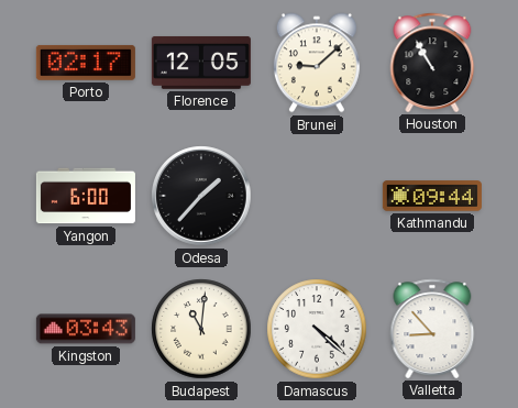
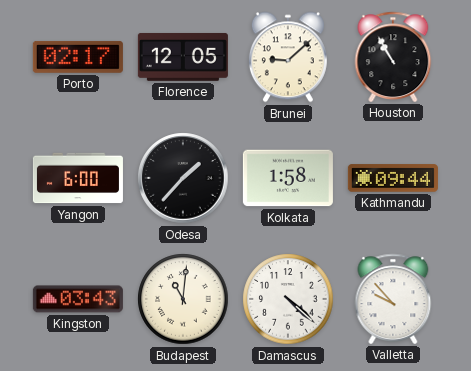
Kolkata: none -> 1:58 (288, 178)
Valletta: 8:53 -> 9:53 (393, 299)
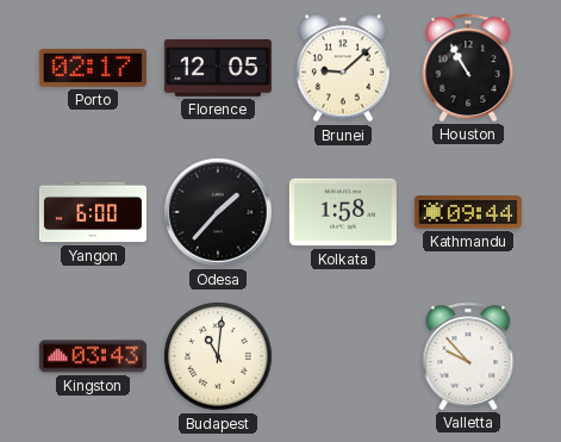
Damascus: 4:22 -> none (288, 299)
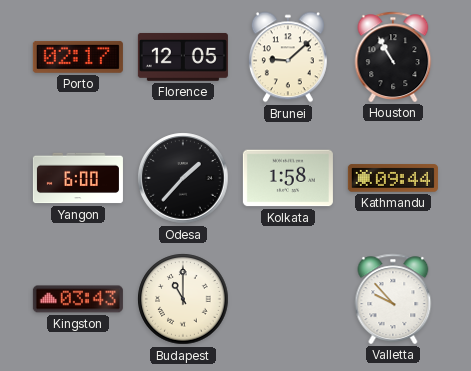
Budapest: 11:01 -> 11:00 (183, 299)
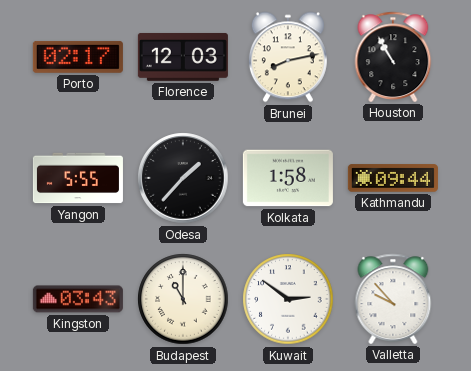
Florence: 12:05 -> 12:03 (183, 57)
Brunei: 9:08 -> 8:13 (288, 57)
Yangon: 6:00 -> 5:55 (78, 178)
Kuwait: none -> 2:51 (288, 299)
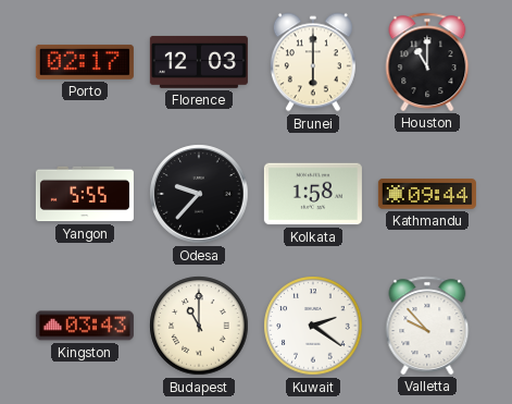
Brunei: 8:13 -> 6:00 (313, 62)
Houston: 10:55 -> 11:00 (427, 62)
Odesa: 1:37 -> 9:37 (199, 194)
Kuwait: 2:51 -> 2:21 (313, 326)
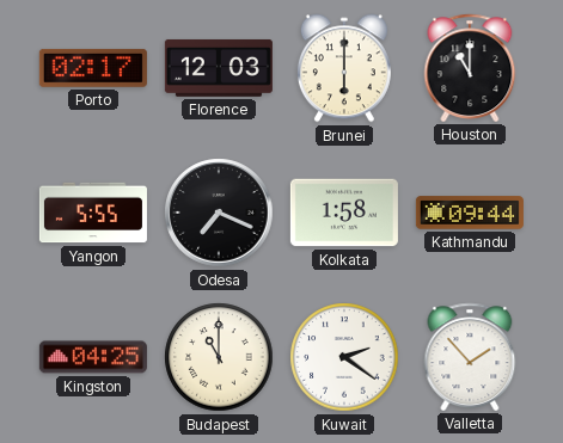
Odesa: 9:37 -> 7:19 (219, 213)
Kingston: 03:43 -> 04:25 (93, 357)
Valletta: 9:53 -> 1:53 (470, 357)
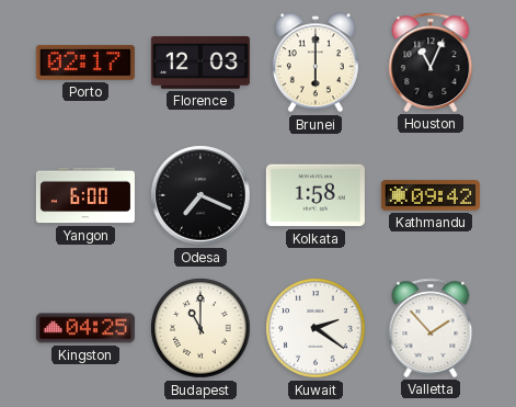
Houston: 11:00 -> 11:04 (431, 63)
Yangon: 5:55 -> 6:00 (85, 195)
Kathmandu: 09:44 -> 09:42 (431, 195)
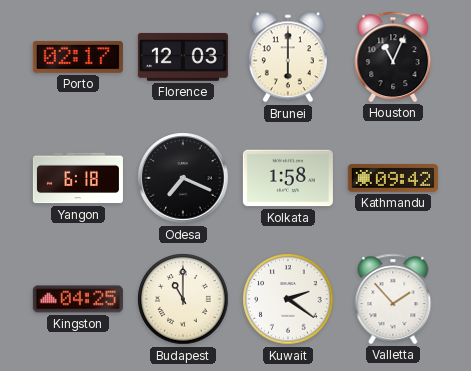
Yangon: 6:00 -> 6:18 (78, 178)
